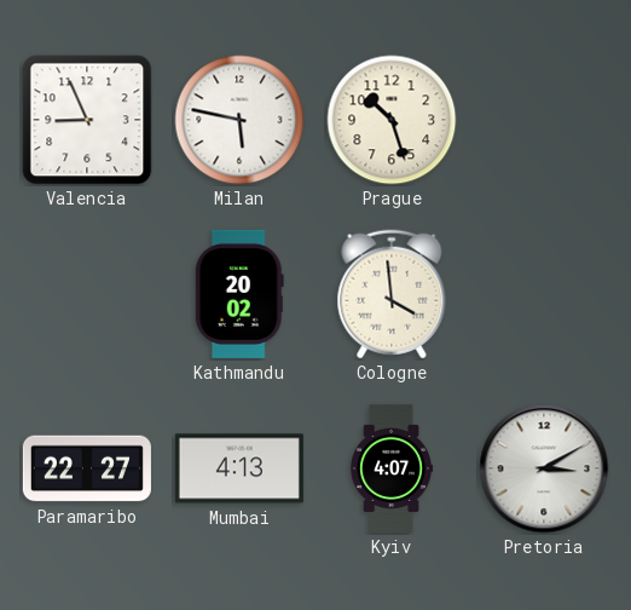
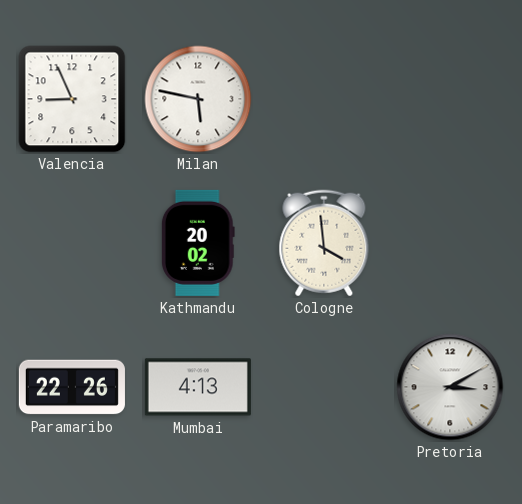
Prague: 10:27 -> none (392, 120)
Paramaribo: 22:27 -> 22:26 (72, 387)
Kyiv: 4:07 -> none (390, 468)
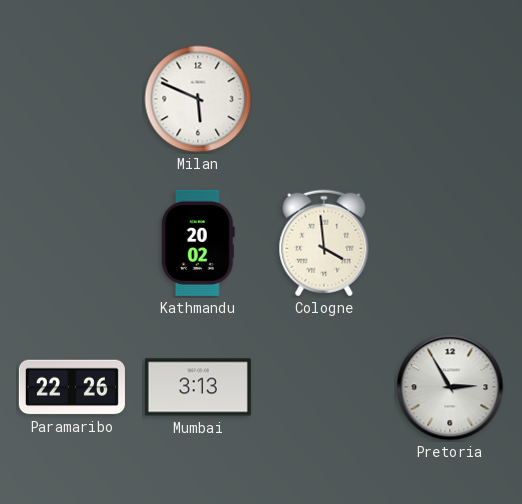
Valencia: 8:56 -> none (72, 99)
Milan: 5:47 -> 5:49 (198, 99)
Mumbai: 4:13 -> 3:13 (198, 387)
Pretoria: 3:10 -> 2:55 (450, 387)
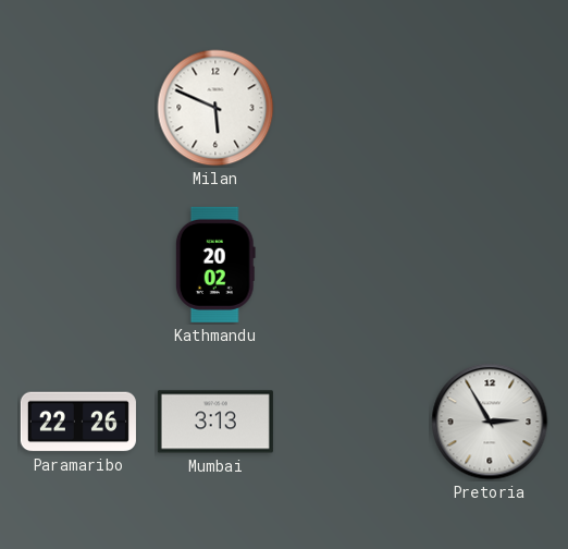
Cologne: 3:59 -> none (324, 243)
